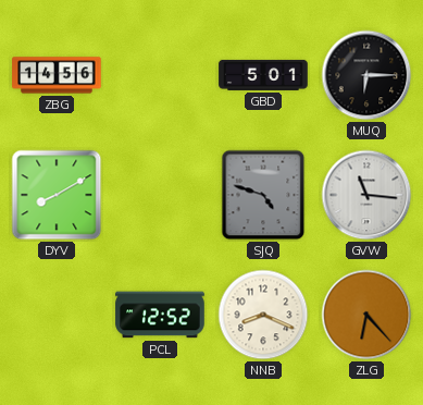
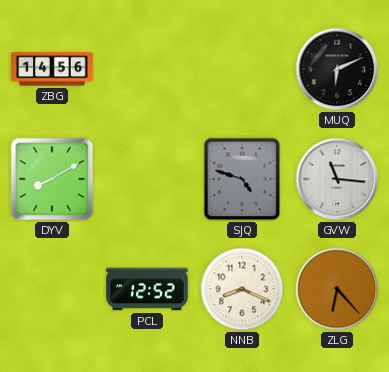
GBD: 5:01 -> none (263, 75)
MUQ: 6:15 -> 6:11 (337, 69)
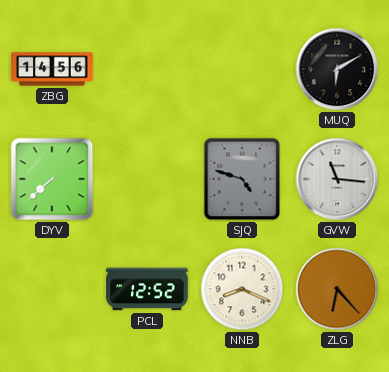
MUQ: 6:11 -> 6:10 (337, 69)
DYV: 8:10 -> 7:38 (52, 179)
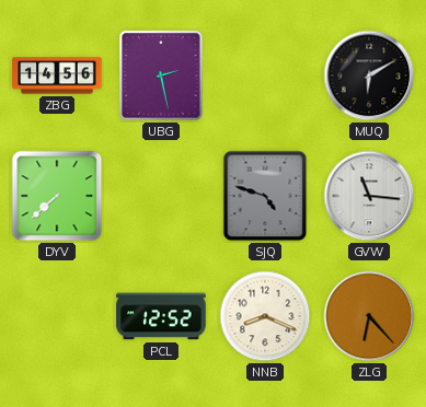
UBG: none -> 2:28 (161, 75)
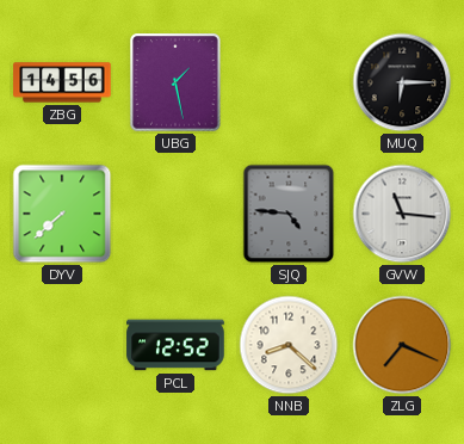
UBG: 2:28 -> 1:28 (175, 82)
MUQ: 6:10 -> 6:15 (402, 82)
SJQ: 4:48 -> 4:46 (289, 214)
NNB: 8:19 -> 8:22 (289, 345)
ZLG: 6:23 -> 7:19 (402, 345)
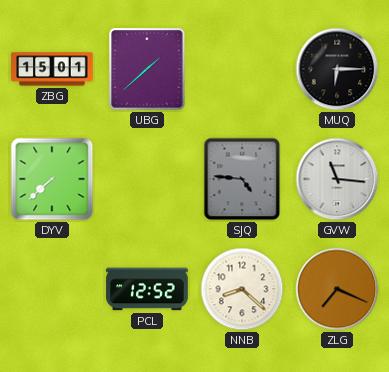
ZBG: 14:56 -> 15:01 (52, 69)
UBG: 1:28 -> 1:38 (147, 69)
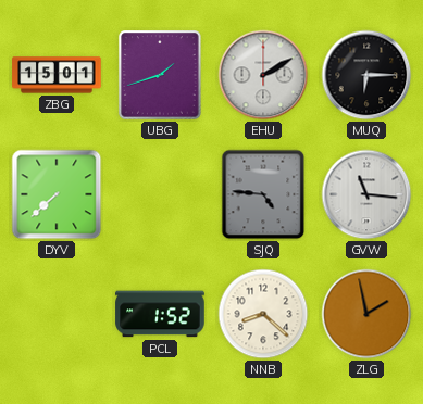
UBG: 1:38 -> 1:42 (160, 75)
EHU: none -> 2:10 (263, 75)
PCL: 12:52 -> 1:52 (160, 314)
ZLG: 7:19 -> 1:58 (366, 314)
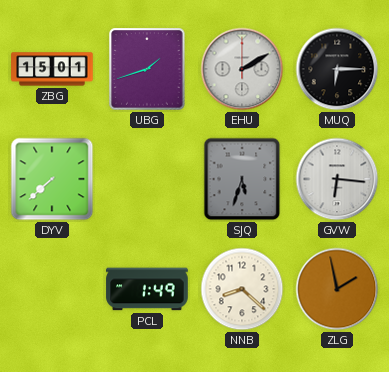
SJQ: 4:46 -> 5:33 (242, 179)
GVW: 11:16 -> 6:16 (337, 179)
PCL: 1:52 -> 1:49 (147, 289)
